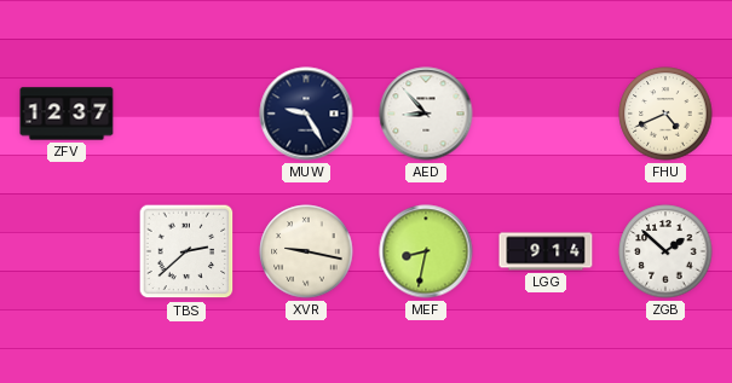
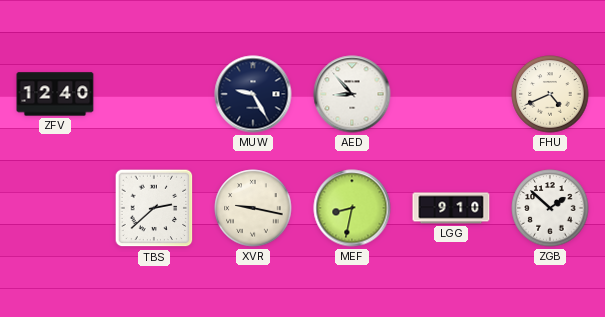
ZFV: 12:37 -> 12:40 (55, 94)
LGG: 9:14 -> 9:10 (451, 208)
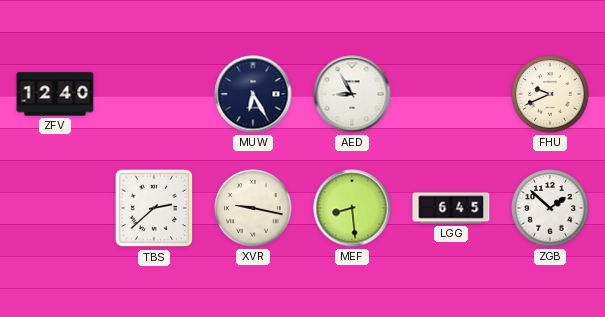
MUW: 9:25 -> 6:25 (253, 94)
AED: 8:53 -> 8:55 (352, 94)
FHU: 4:41 -> 9:41 (550, 94)
MEF: 8:32 -> 8:29 (352, 208)
LGG: 9:10 -> 6:45 (451, 208)
